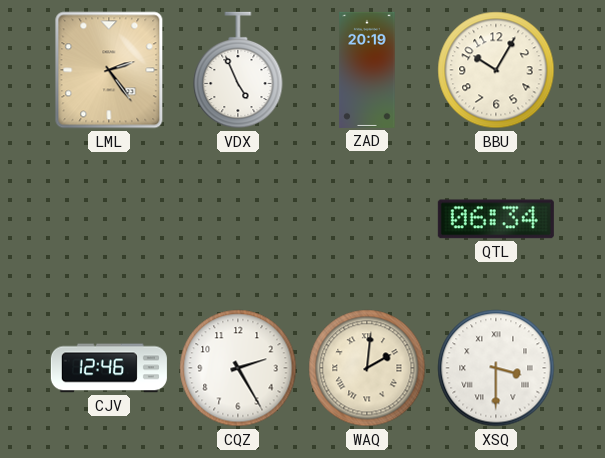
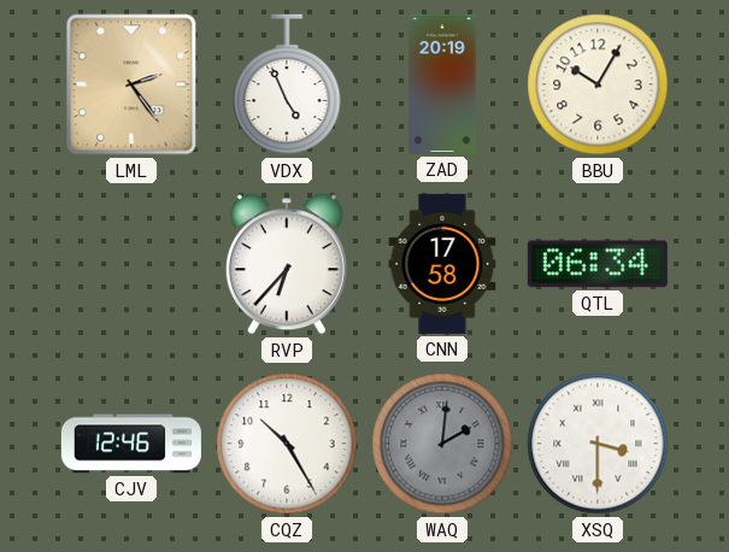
RVP: none -> 6:37 (287, 264)
CNN: none -> 17:58 (442, 264)
CQZ: 2:25 -> 10:25 (287, 444)
WAQ dial: cream -> grey (442, 444)
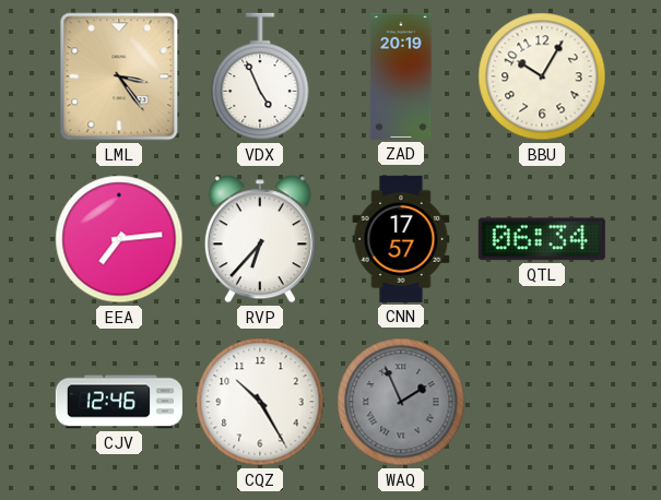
LML: 2:24 -> 3:24 (119, 76)
EEA: none -> 7:14 (119, 239)
CNN: 17:58 -> 17:57 (401, 239)
WAQ: 2:01 -> 1:56 (401, 402)
XSQ: 3:30 -> none (598, 444)
